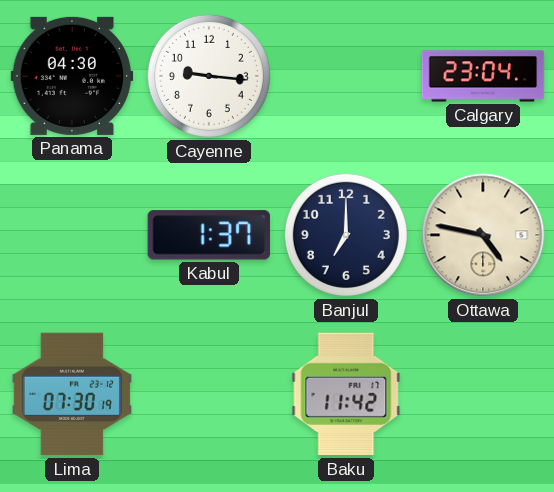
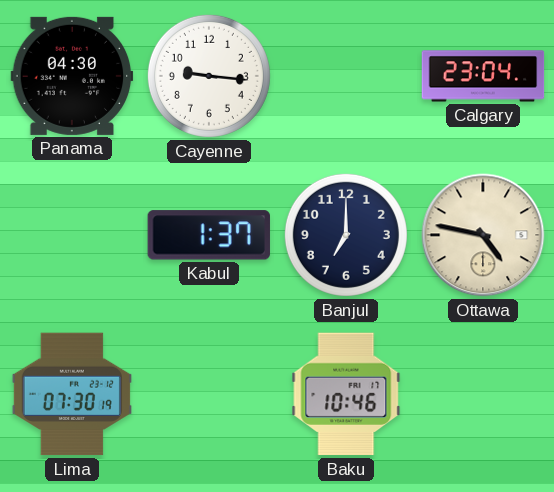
Baku: 11:42 -> 10:46 (346, 394)
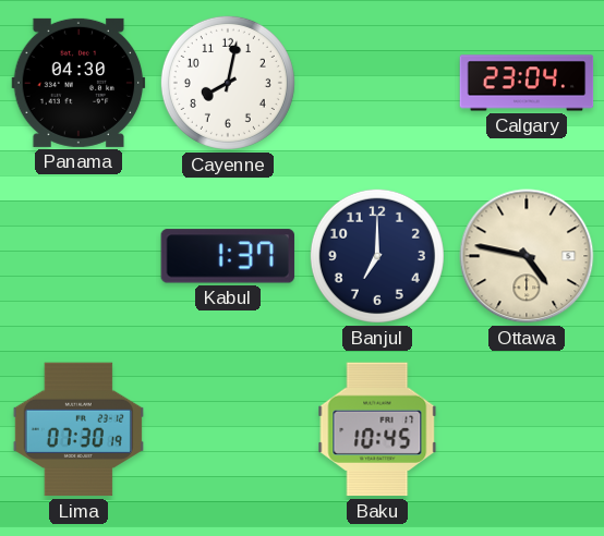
Cayenne: 9:16 -> 8:02 (228, 83)
Baku: 10:46 -> 10:45 (377, 429)
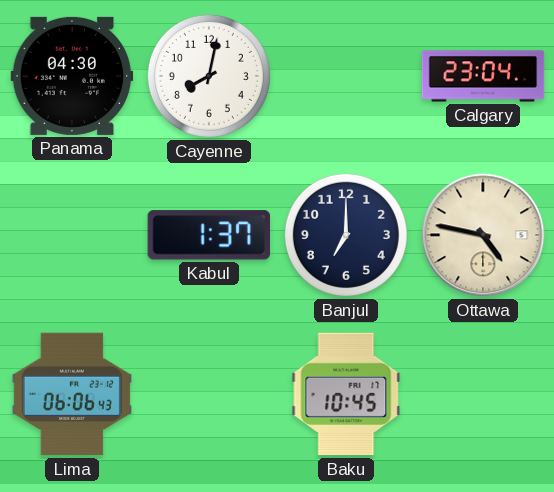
Lima: 07:30 -> 06:06 (72, 394)
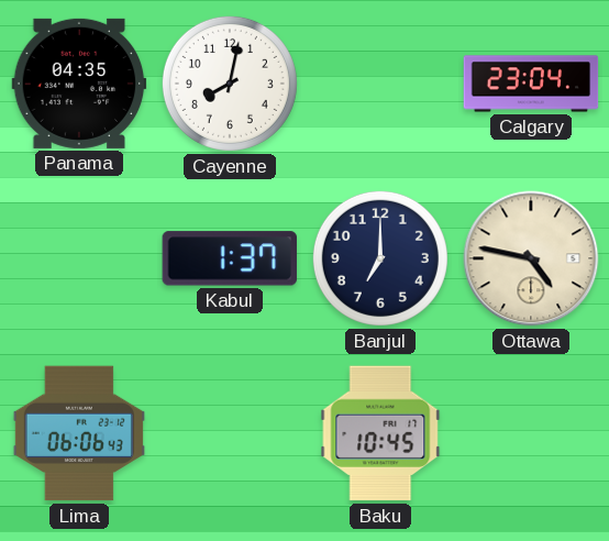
Panama: 04:30 -> 04:35 (79, 84)
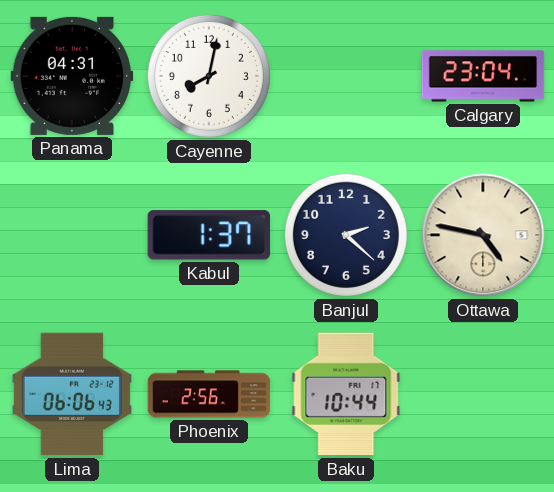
Panama: 04:35 -> 04:31 (72, 76)
Banjul: 7:00 -> 2:22 (346, 235)
Phoenix: none -> 2:56 (209, 394)
Baku: 10:45 -> 10:44 (346, 394)
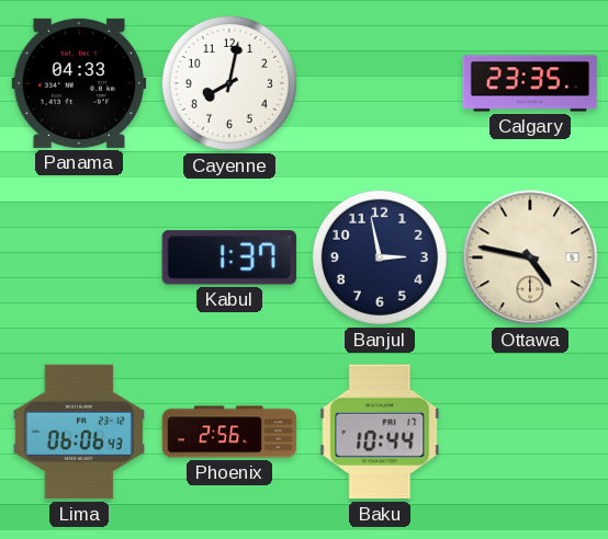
Panama: 04:31 -> 04:33 (79, 83)
Calgary: 23:04 -> 23:35 (530, 83)
Banjul: 2:22 -> 2:58 (380, 257)
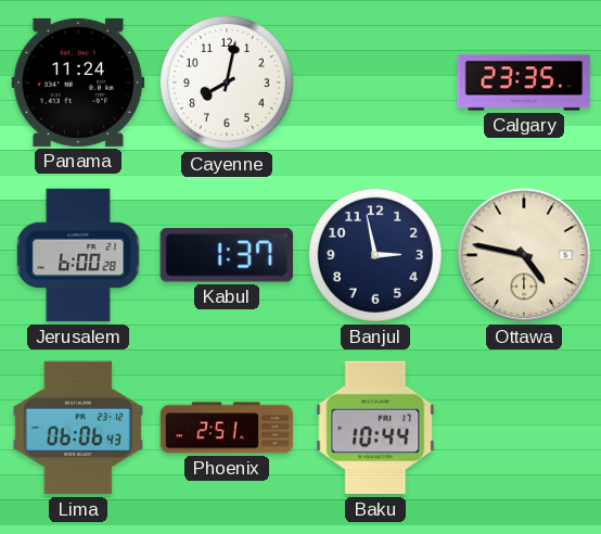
Panama: 04:33 -> 11:24 (78, 82)
Jerusalem: none -> 6:00 (78, 255)
Phoenix: 2:56 -> 2:51 (227, 428)
